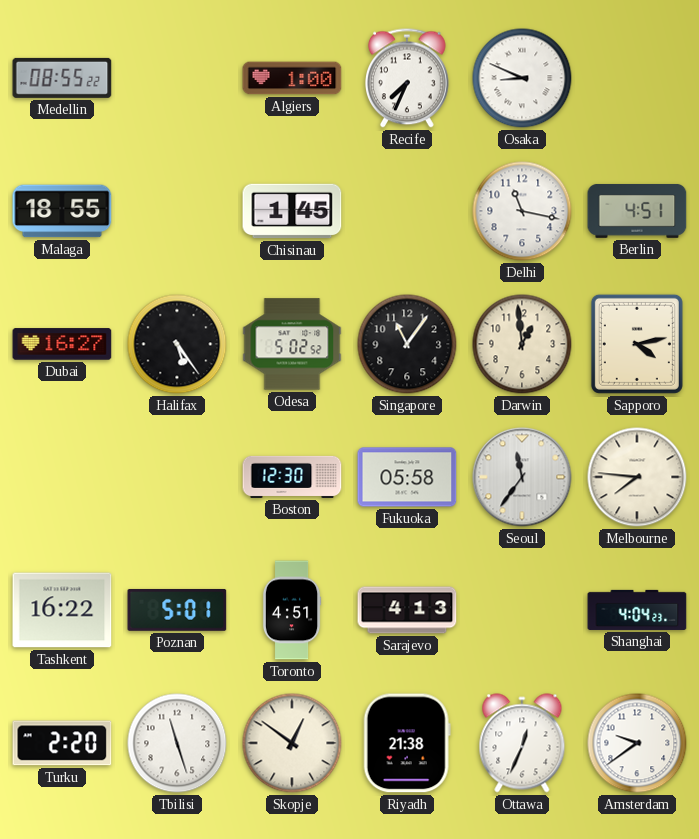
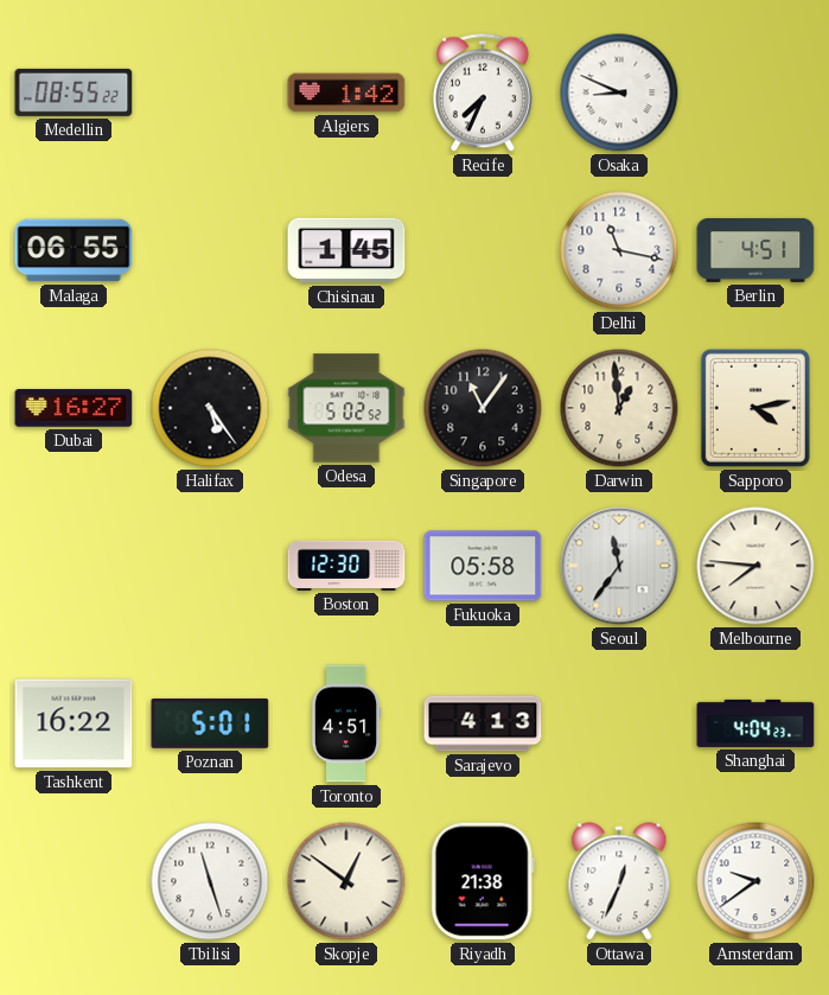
Algiers: 1:00 -> 1:42 (346, 93)
Malaga: 18:55 -> 06:55 (74, 250)
Turku: 2:20 -> none (62, 743)
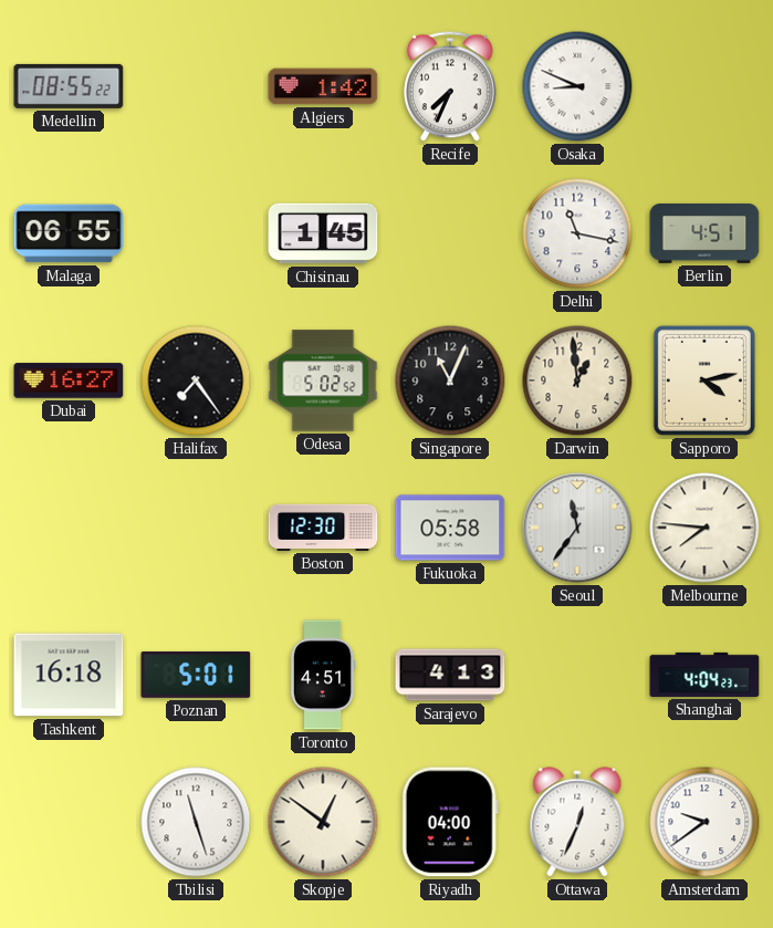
Halifax: 5:24 -> 7:24 (196, 380)
Singapore: 11:06 -> 11:04 (450, 380)
Tashkent: 16:22 -> 16:18 (69, 675)
Riyadh: 21:38 -> 04:00 (450, 822)
